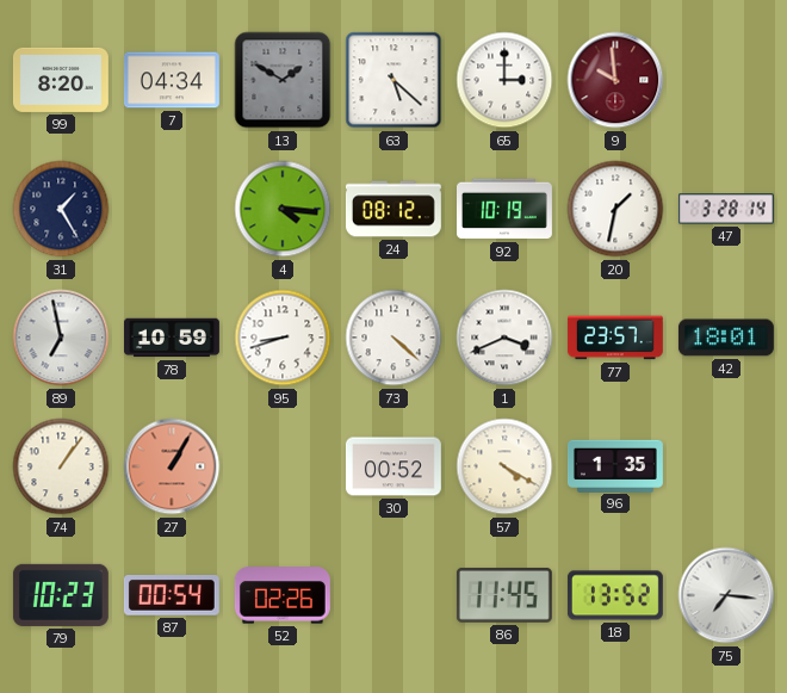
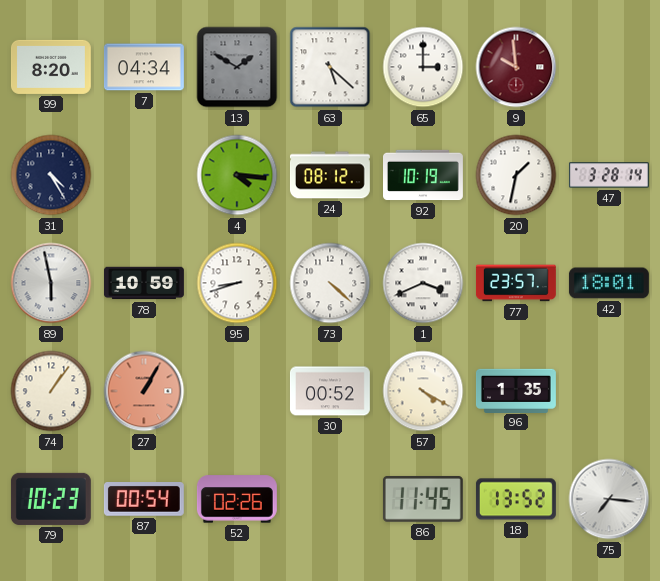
31: 1:25 -> 4:25 (51, 175)
89: 6:58 -> 5:58 (51, 283)
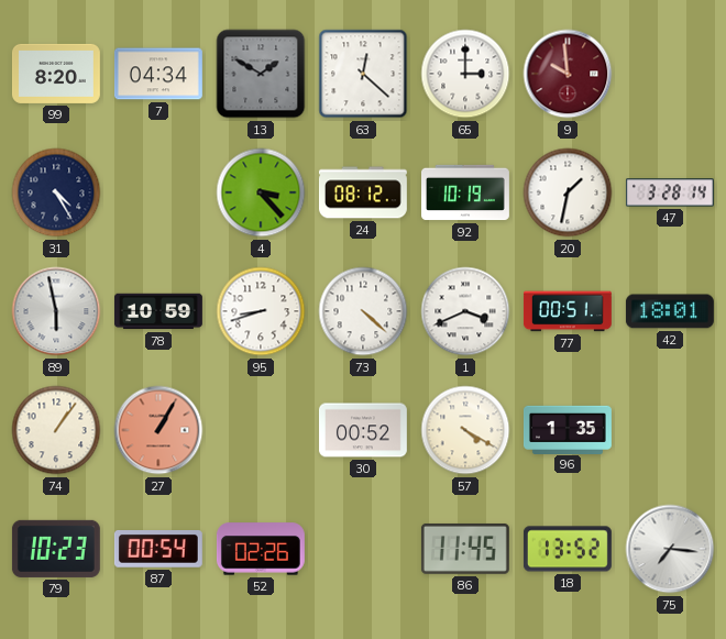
63: 5:22 -> 12:22 (363, 74)
4: 4:16 -> 3:23 (261, 192)
77: 23:57 -> 00:51 (568, 311)
